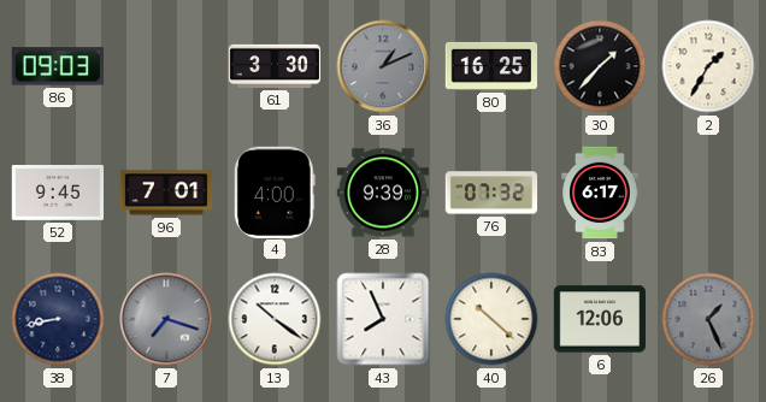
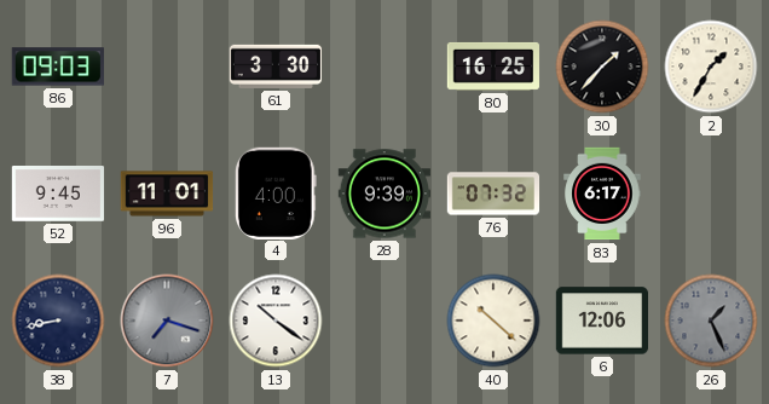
36: 1:11 -> none (383, 66)
96: 7:01 -> 11:01 (167, 194)
43: 7:56 -> none (383, 319)
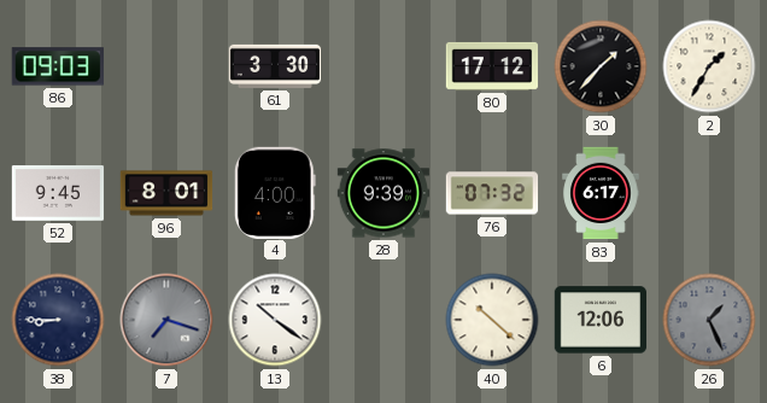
80: 16:25 -> 17:12 (492, 66)
96: 11:01 -> 8:01 (166, 193)
38: 8:43 -> 8:45 (58, 320)
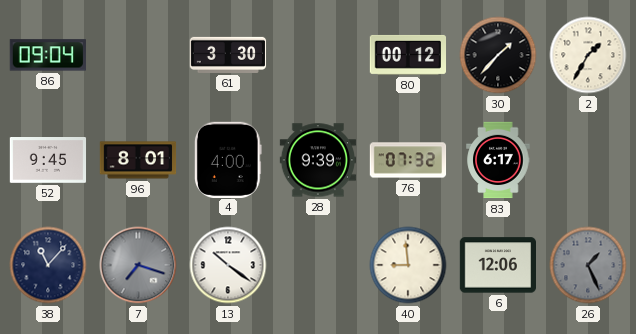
86: 09:03 -> 09:04 (48, 55)
80: 17:12 -> 00:12 (408, 55)
38: 8:45 -> 11:07 (48, 265)
40: 10:22 -> 8:59 (408, 265)
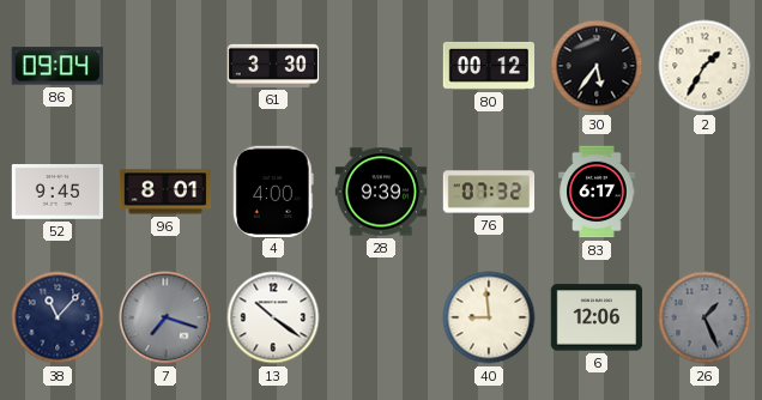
30: 1:37 -> 5:36 (597, 66)
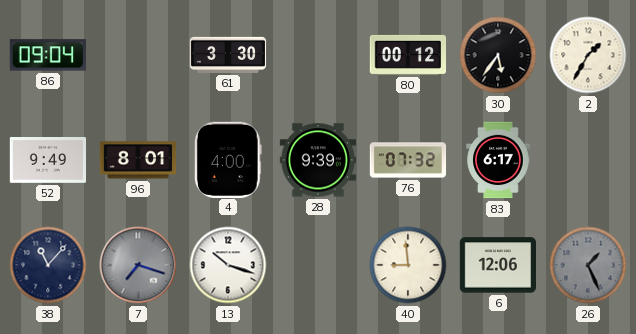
52: 9:45 -> 9:49 (48, 161)
13: 10:21 -> 10:18 (228, 265)
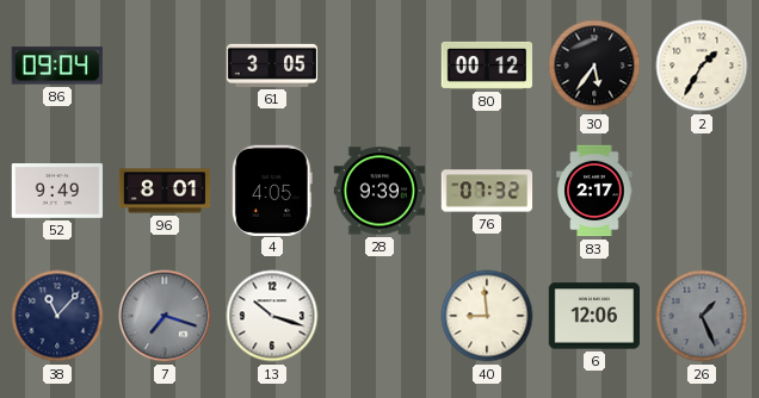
61: 3:30 -> 3:05 (272, 66)
4: 4:00 -> 4:05 (272, 189)
83: 6:17 -> 2:17 (594, 191)
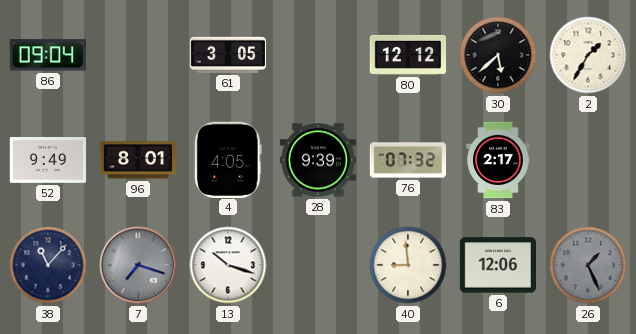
80: 00:12 -> 12:12 (408, 55)
30: 5:36 -> 5:38 (498, 55)
